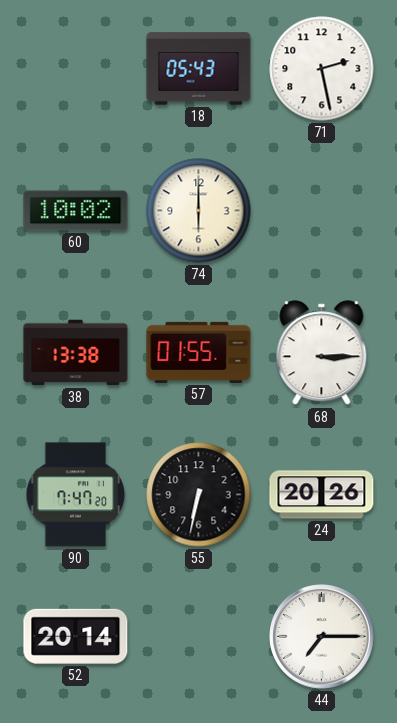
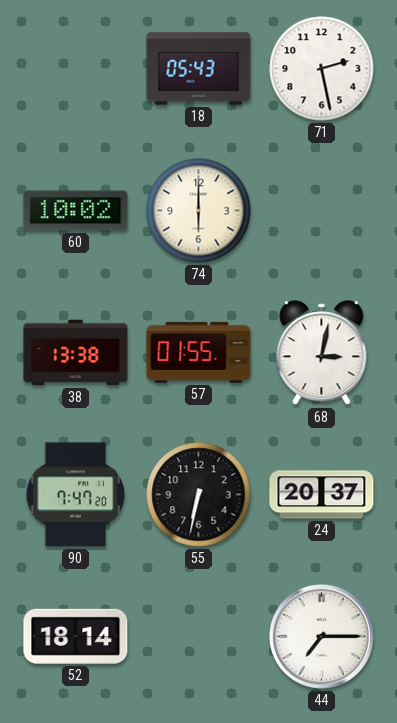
68: 3:15 -> 3:02 (322, 353)
24: 20:26 -> 20:37 (322, 495)
52: 20:14 -> 18:14 (76, 636)
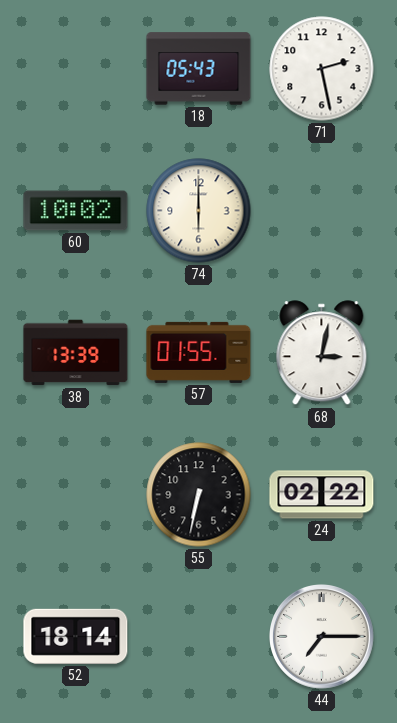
38: 13:38 -> 13:39 (76, 353)
90: 7:47 -> none (76, 495)
24: 20:37 -> 02:22 (322, 495)
